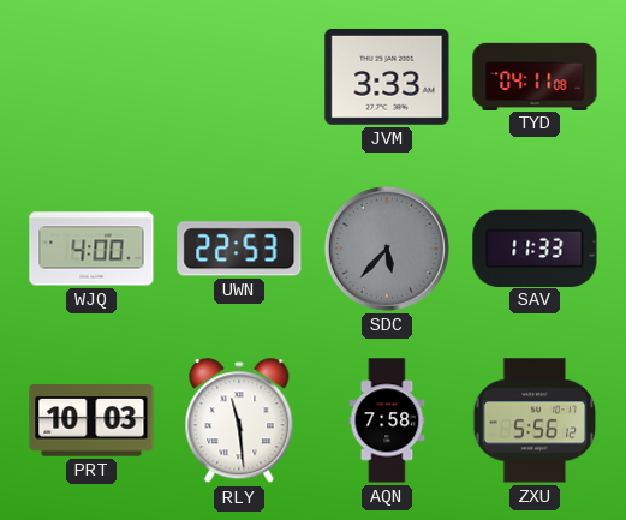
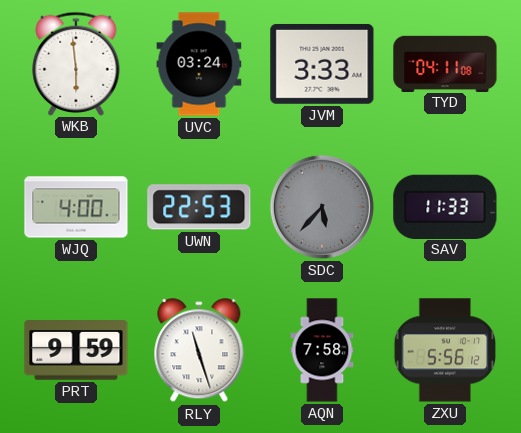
WKB: none -> 5:59 (76, 63)
UVC: none -> 03:24 (199, 64)
PRT: 10:03 -> 9:59 (76, 351)
RLY: 11:29 -> 11:27 (199, 351)
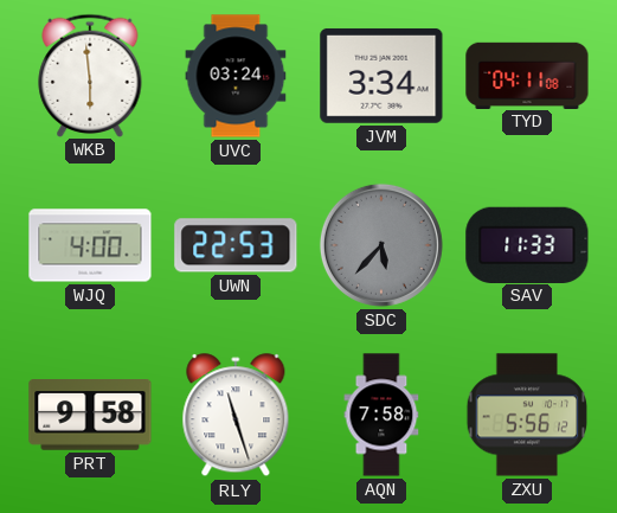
JVM: 3:33 -> 3:34 (381, 76)
PRT: 9:59 -> 9:58 (90, 416)
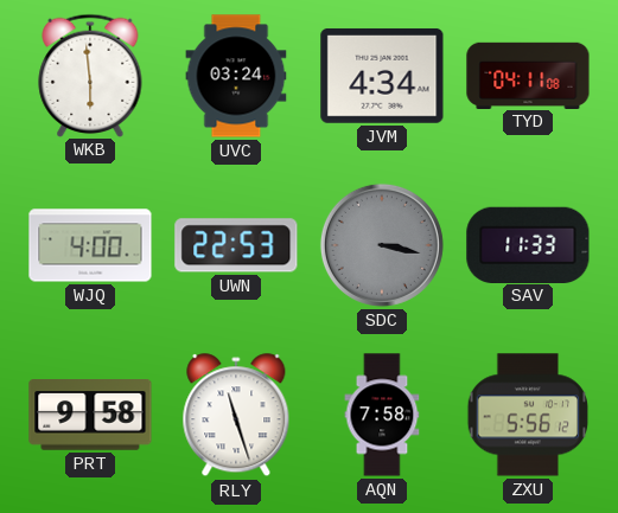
JVM: 3:34 -> 4:34 (382, 76)
SDC: 5:37 -> 3:17 (382, 245)
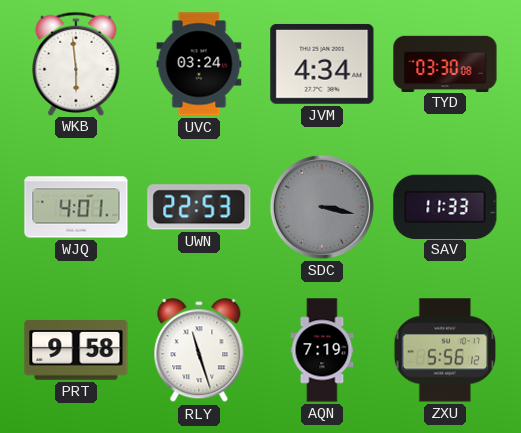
TYD: 04:11 -> 03:30 (445, 63)
WJQ: 4:00 -> 4:01 (76, 207)
AQN: 7:58 -> 7:19 (322, 350)
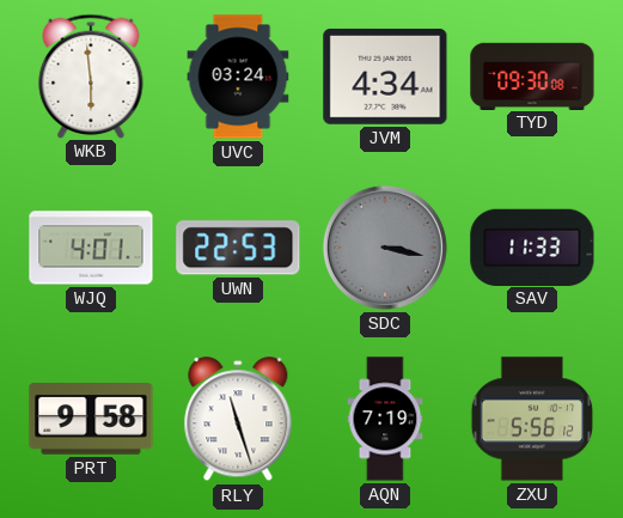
TYD: 03:30 -> 09:30 (532, 75)
